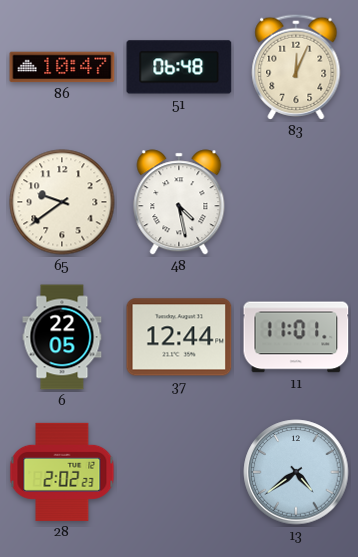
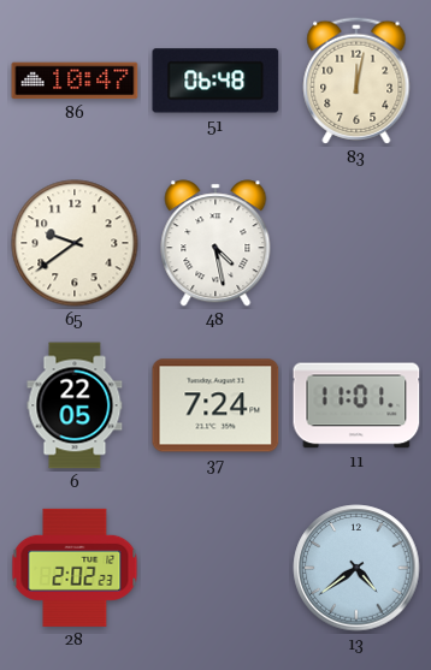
83: 12:04 -> 12:02 (356, 81)
37: 12:44 -> 7:24 (215, 405)
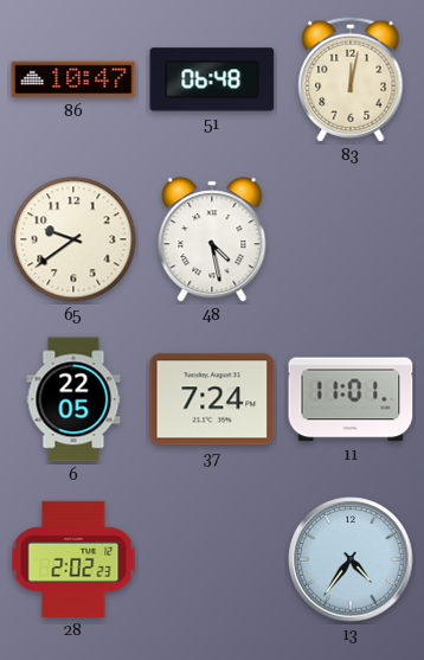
13: 4:39 -> 4:36 (351, 559)
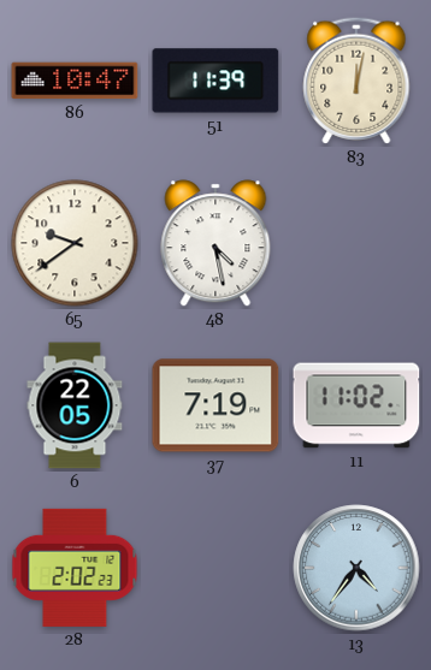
51: 06:48 -> 11:39 (215, 81)
37: 7:24 -> 7:19 (215, 405)
11: 11:01 -> 11:02 (356, 405)
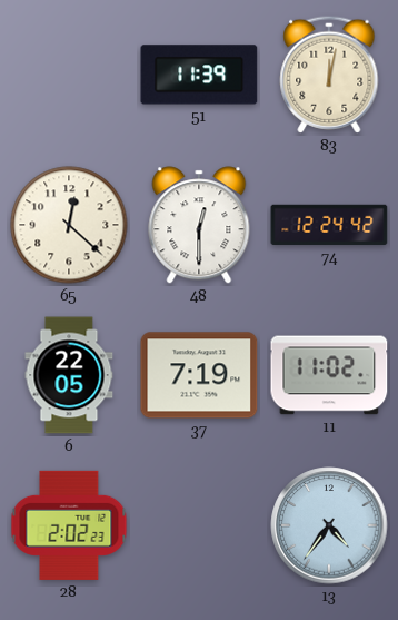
86: 10:47 -> none (75, 81)
65: 9:39 -> 12:22 (69, 225)
48: 4:28 -> 12:30 (199, 225)
74: none -> 12:24 (329, 225)
